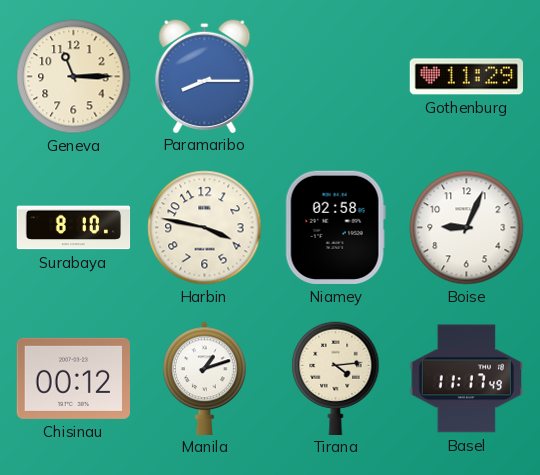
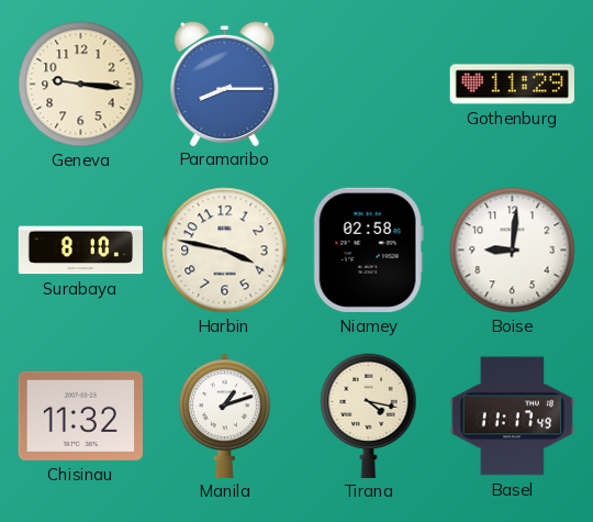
Geneva: 11:15 -> 9:16 (81, 85)
Boise: 9:04 -> 9:01 (513, 251)
Chisinau: 00:12 -> 11:32 (80, 415)
Tirana: 4:14 -> 4:17 (369, 415)
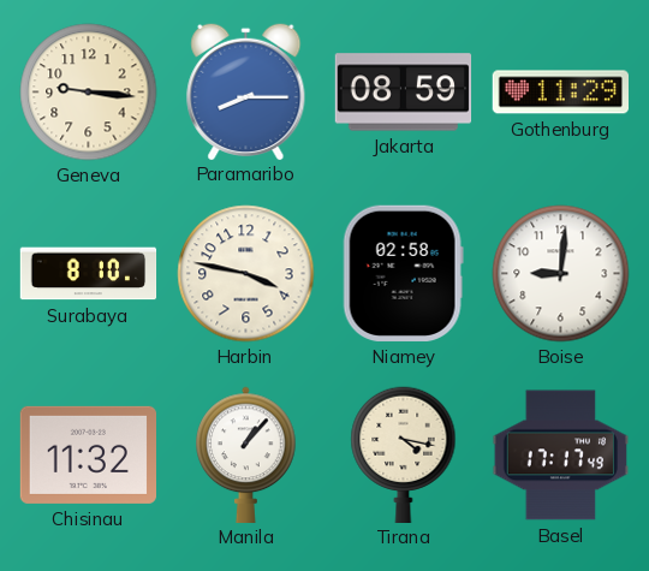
Jakarta: none -> 08:59 (404, 93)
Manila: 1:12 -> 1:07 (246, 454)
Basel: 11:17 -> 17:17 (560, 456)
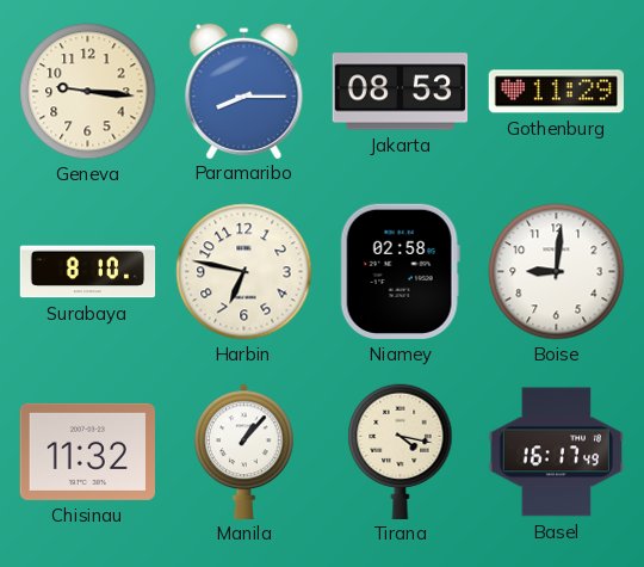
Jakarta: 08:59 -> 08:53 (401, 92)
Harbin: 3:47 -> 6:47 (244, 272)
Basel: 17:17 -> 16:17 (556, 452)
